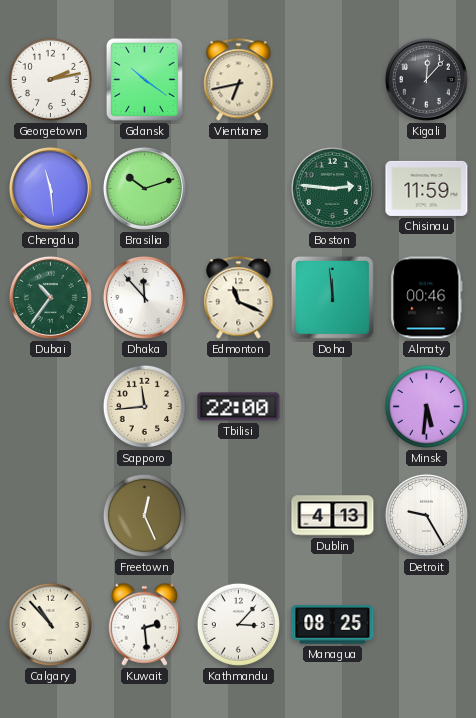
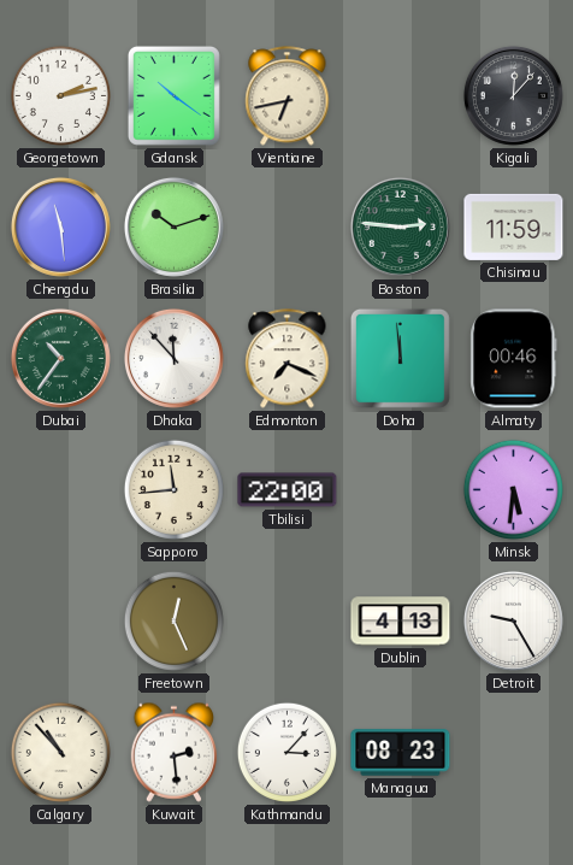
Edmonton: 11:19 -> 7:19 (288, 359)
Managua: 08:25 -> 08:23 (401, 753)
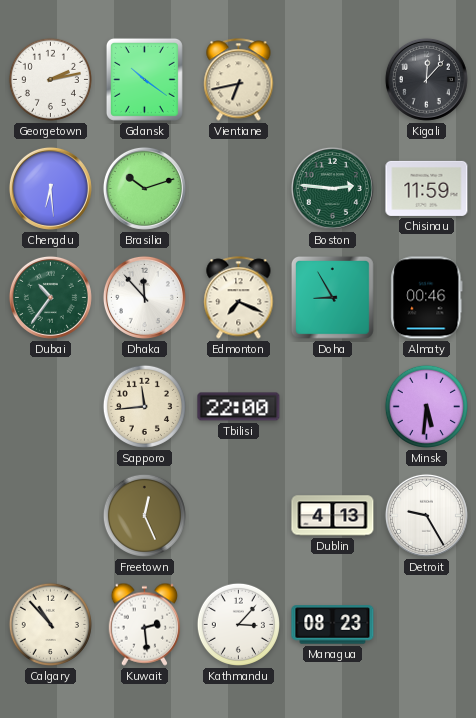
Chengdu: 11:29 -> 6:29 (50, 188)
Doha: 11:59 -> 8:55 (333, 298)
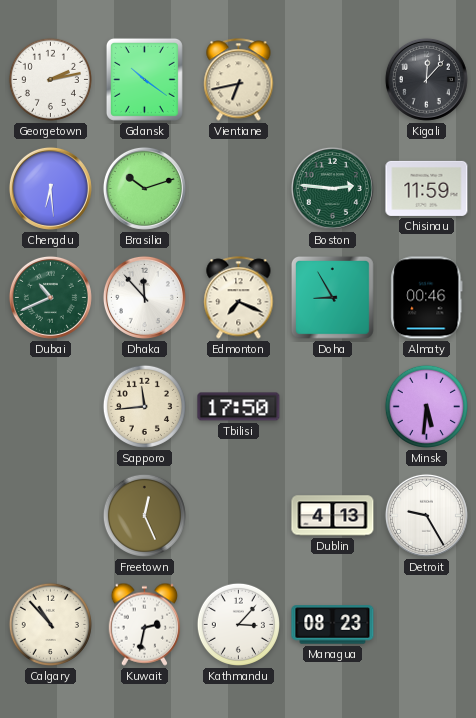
Dubai: 10:36 -> 10:41 (50, 297)
Tbilisi: 22:00 -> 17:50 (239, 407)
Kuwait: 2:29 -> 2:32 (145, 624)
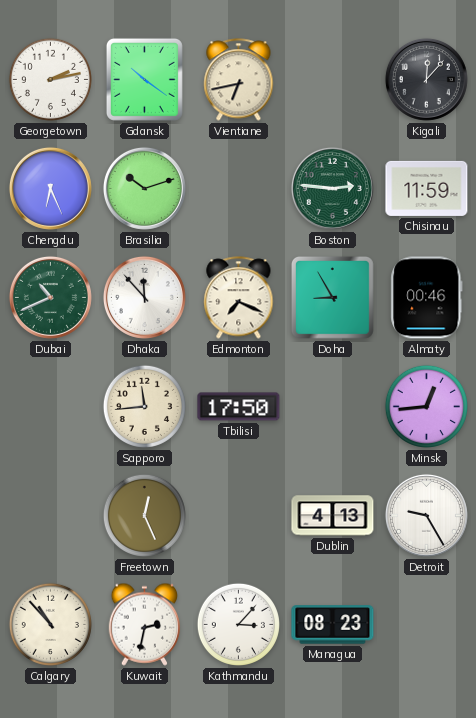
Chengdu: 6:29 -> 6:26 (50, 188)
Minsk: 5:31 -> 12:44 (426, 406)
